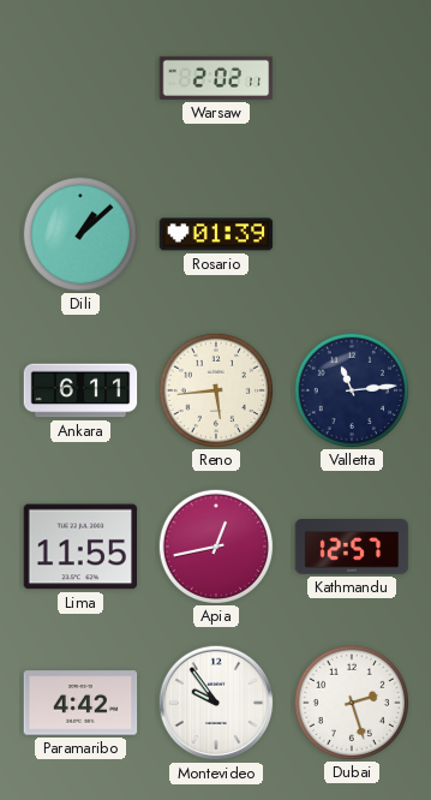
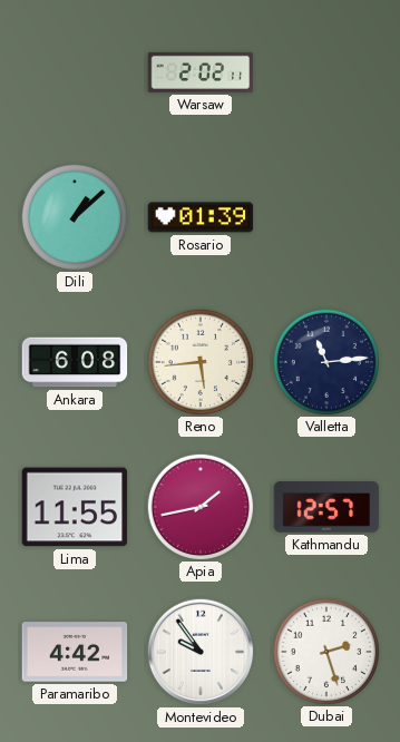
Ankara: 6:11 -> 6:08 (75, 362)
Apia: 12:43 -> 1:43 (199, 506)
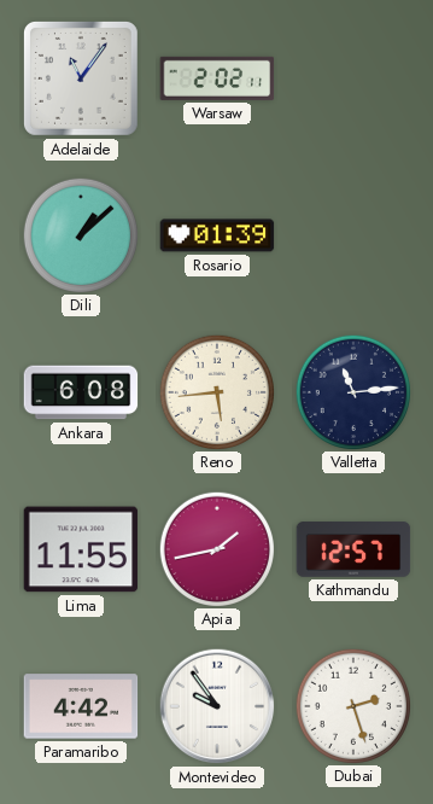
Adelaide: none -> 11:06 (81, 78)
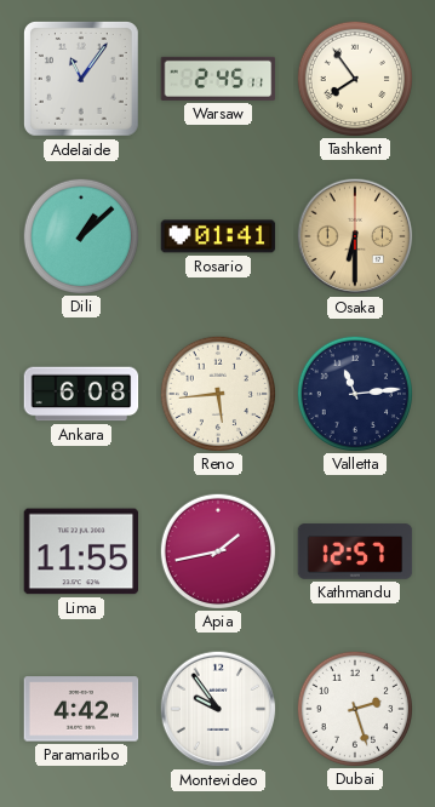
Warsaw: 2:02 -> 2:45 (218, 79)
Tashkent: none -> 7:54 (354, 78)
Rosario: 01:39 -> 01:41 (218, 236)
Osaka: none -> 6:30 (355, 236)
